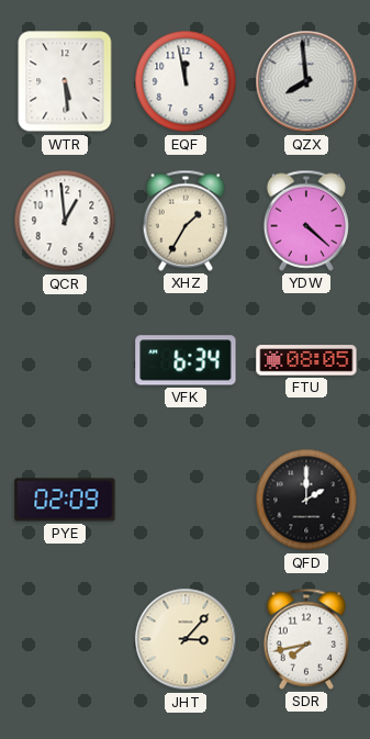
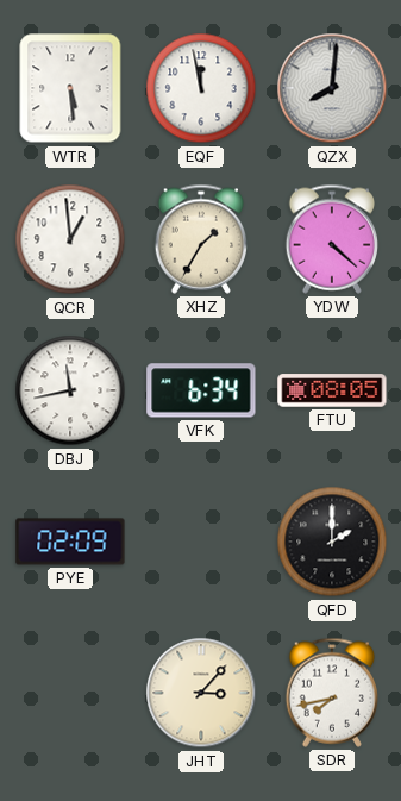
QZX: 7:59 -> 8:01 (332, 88)
DBJ: none -> 11:43 (70, 390)
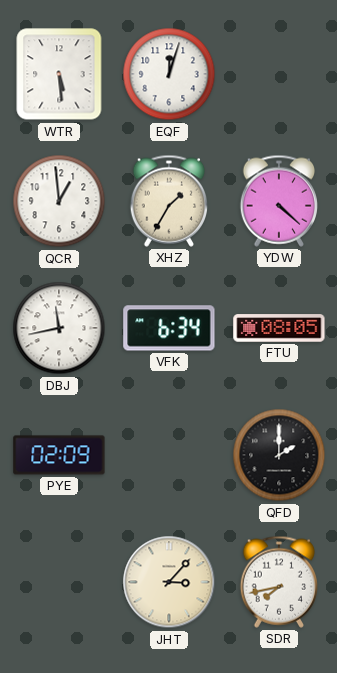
EQF: 11:58 -> 12:03 (169, 74)
QZX: 8:01 -> none (332, 88)
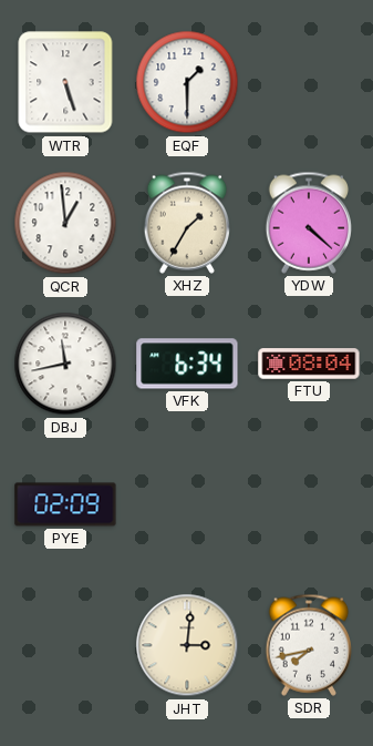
WTR: 5:29 -> 5:27 (65, 82)
EQF: 12:03 -> 1:30 (187, 82)
FTU: 08:05 -> 08:04 (309, 364)
QFD: 2:00 -> none (279, 455)
JHT: 3:07 -> 3:01 (187, 645)
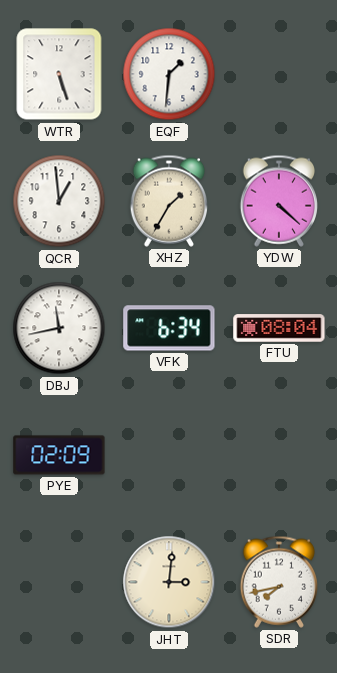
EQF: 1:30 -> 1:31 (169, 74)
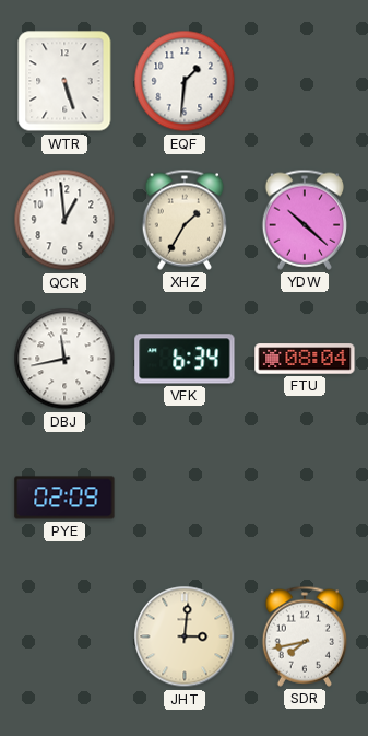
YDW: 4:22 -> 10:22 (304, 220)
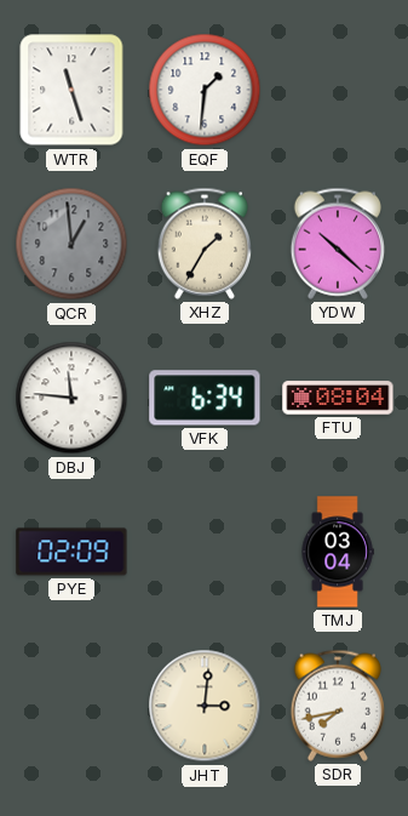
WTR: 5:27 -> 11:27 (71, 90)
QCR dial: white -> grey (71, 244)
DBJ: 11:43 -> 11:46 (71, 398)
TMJ: none -> 03:04 (338, 552)
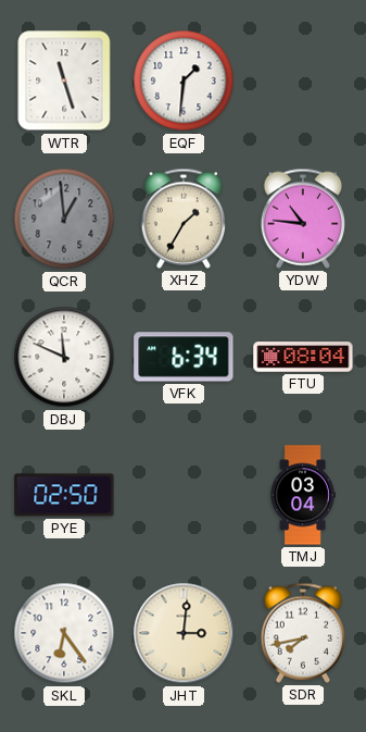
YDW: 10:22 -> 10:46 (302, 219)
DBJ: 11:46 -> 11:49 (64, 357)
PYE: 02:09 -> 02:50 (64, 495)
SKL: none -> 6:24 (64, 633)
